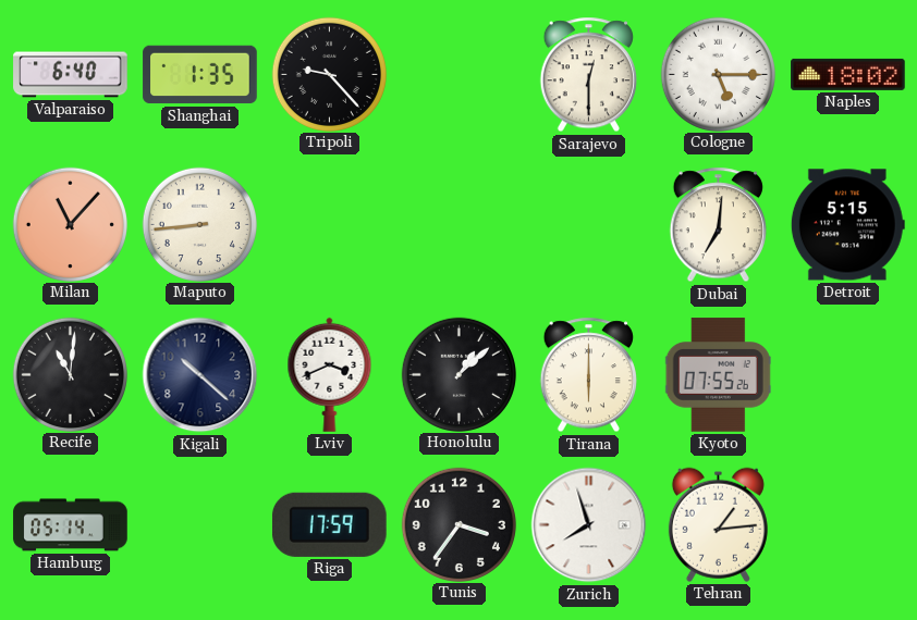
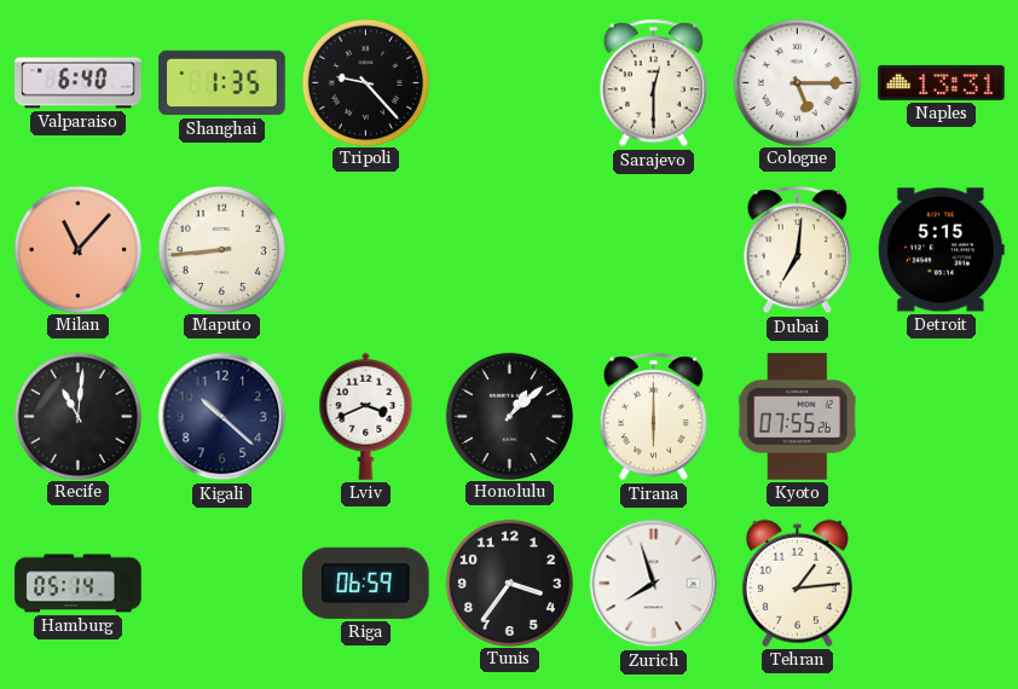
Naples: 18:02 -> 13:31 (942, 82)
Riga: 17:59 -> 06:59 (365, 583)
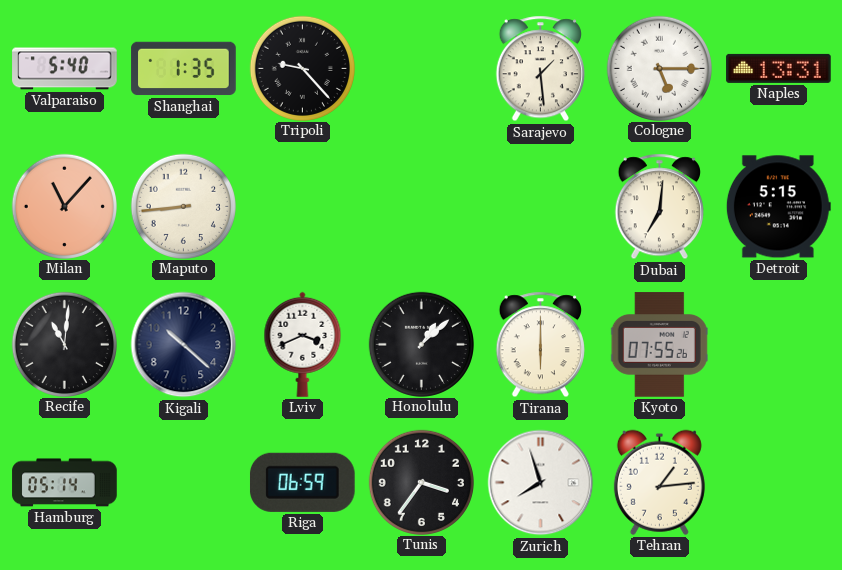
Valparaiso: 6:40 -> 5:40 (65, 69)
Sarajevo: 12:30 -> 1:29 (540, 69)
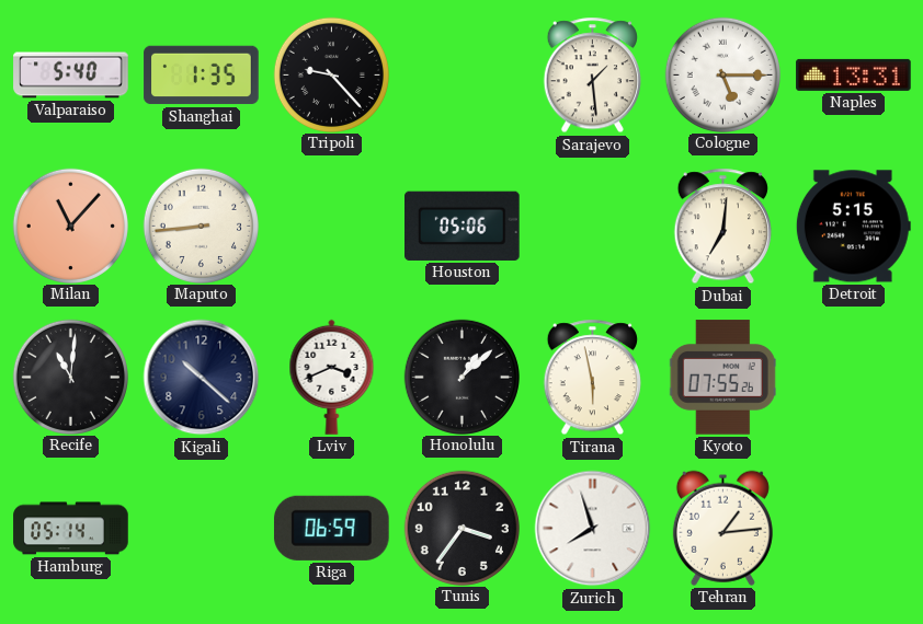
Houston: none -> 05:06 (463, 226)
Tirana: 6:00 -> 5:58 (592, 378)
